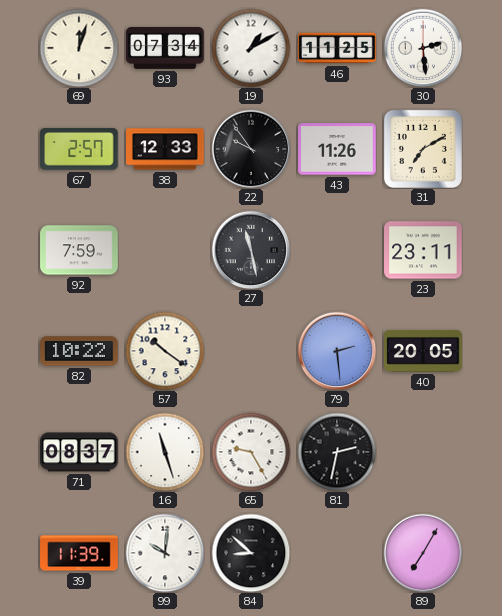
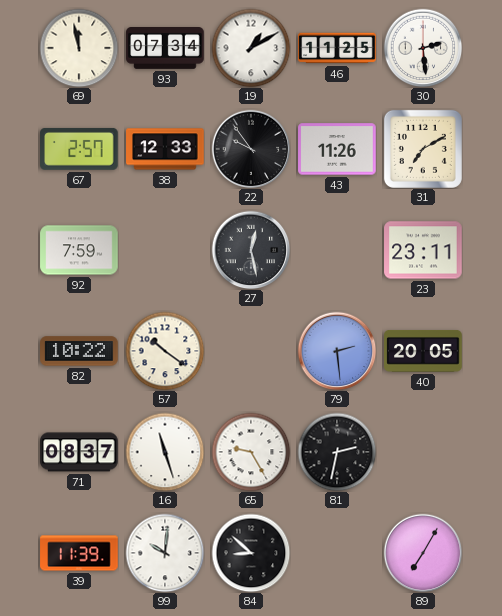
69: 12:03 -> 11:58 (79, 48)
27: 11:28 -> 12:28 (251, 250)
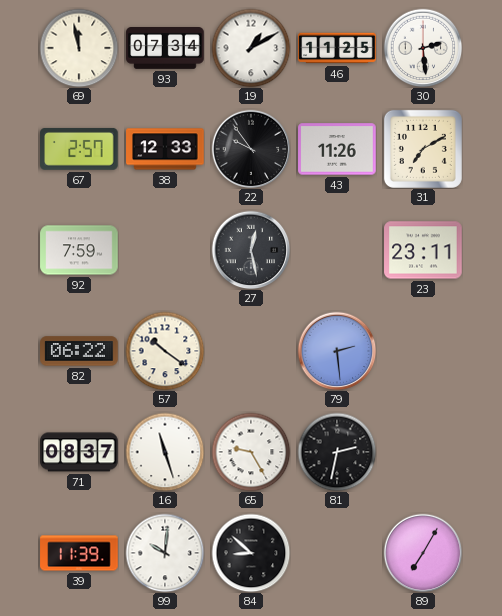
82: 10:22 -> 06:22 (79, 351)
40: 20:05 -> none (423, 352)
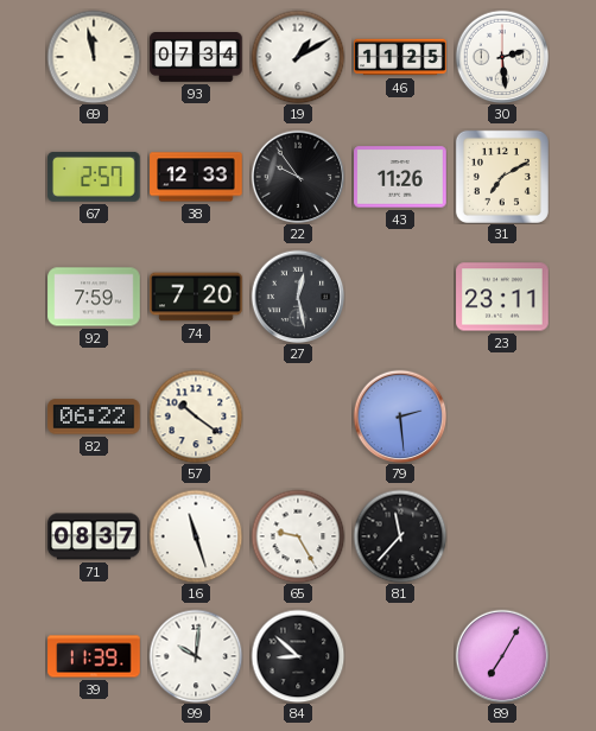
74: none -> 7:20 (196, 297)
81: 2:32 -> 11:37 (400, 536)
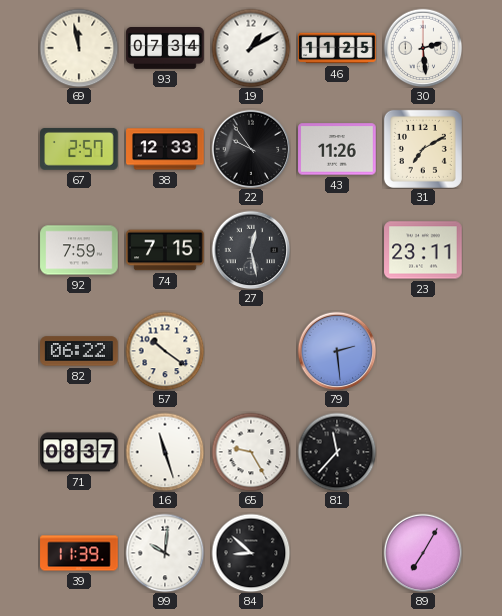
74: 7:20 -> 7:15 (165, 250)
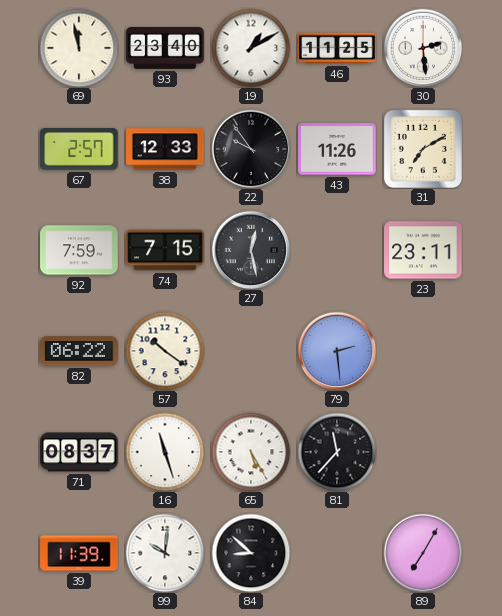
93: 07:34 -> 23:40 (165, 49)
65: 9:25 -> 5:25 (251, 452)
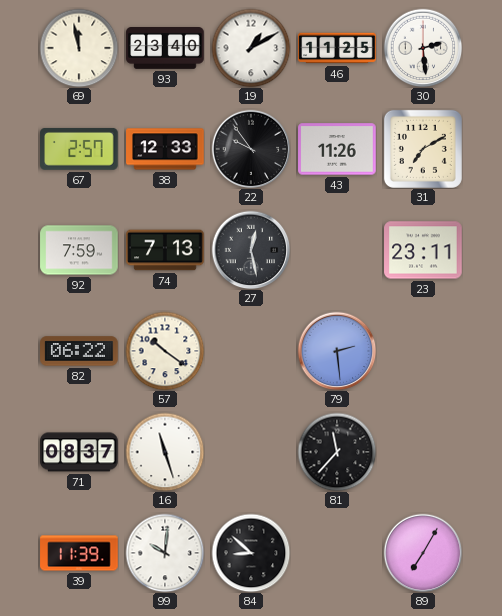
74: 7:15 -> 7:13 (165, 250)
65: 5:25 -> none (251, 452)
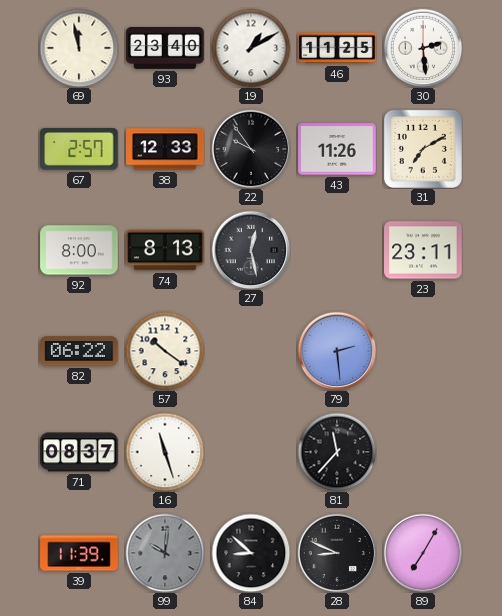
92: 7:59 -> 8:00 (79, 250)
74: 7:13 -> 8:13 (165, 250)
99 dial: white -> grey (165, 553)
28: none -> 8:49 (337, 553)
